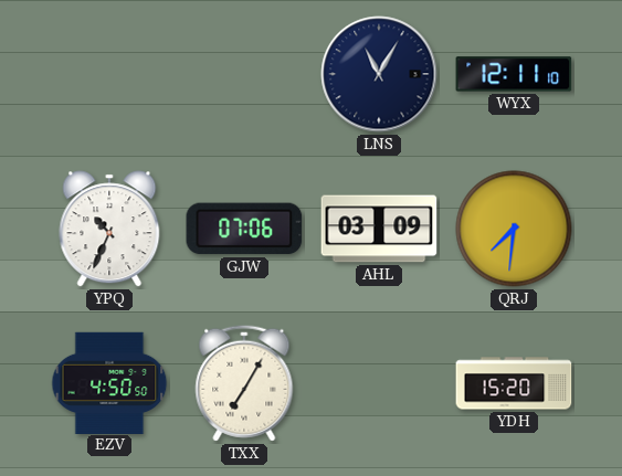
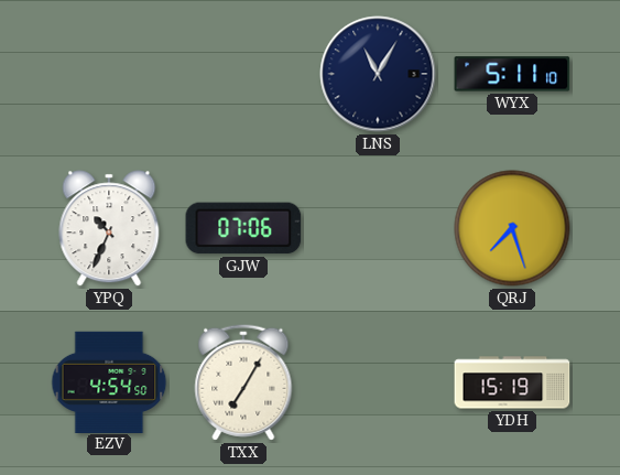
WYX: 12:11 -> 5:11 (512, 74)
AHL: 03:09 -> none (379, 229)
QRJ: 7:31 -> 7:27 (512, 228)
EZV: 4:50 -> 4:54 (109, 381)
YDH: 15:20 -> 15:19 (512, 382)
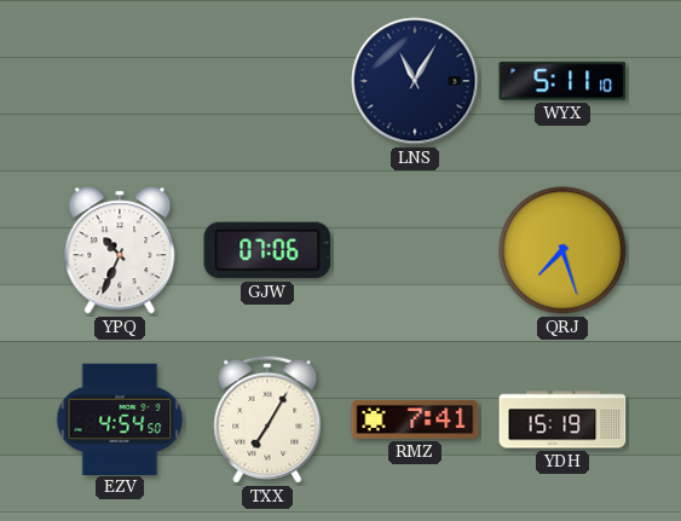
RMZ: none -> 7:41 (415, 419)
